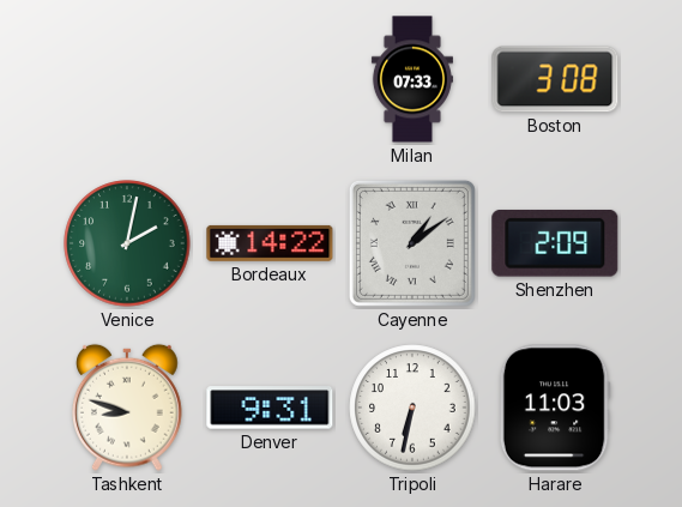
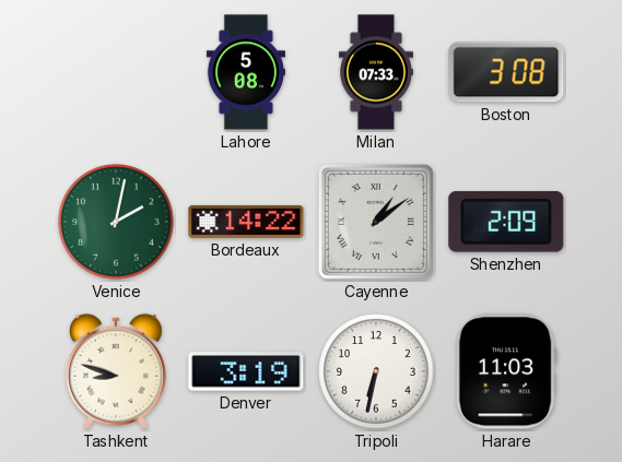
Lahore: none -> 5:08 (246, 72)
Denver: 9:31 -> 3:19 (246, 371)
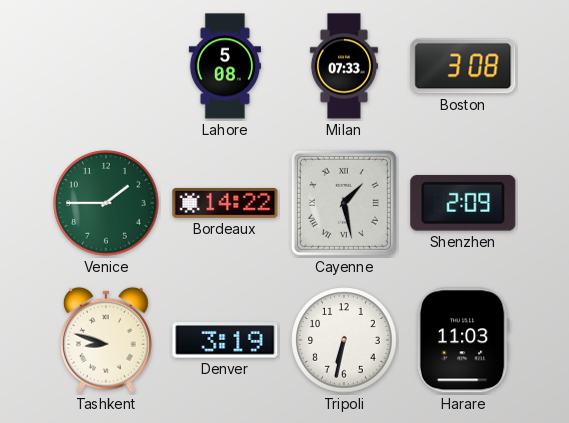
Venice: 2:02 -> 1:45 (106, 203)
Cayenne: 1:09 -> 1:28 (344, 203)
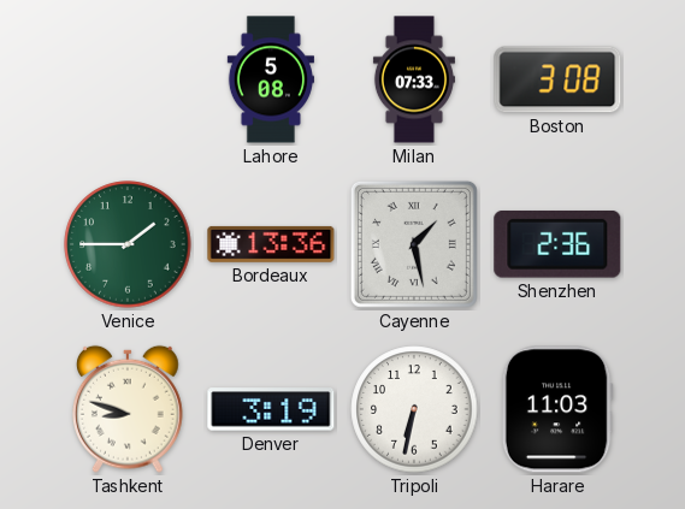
Bordeaux: 14:22 -> 13:36 (271, 244)
Shenzhen: 2:09 -> 2:36 (557, 244)
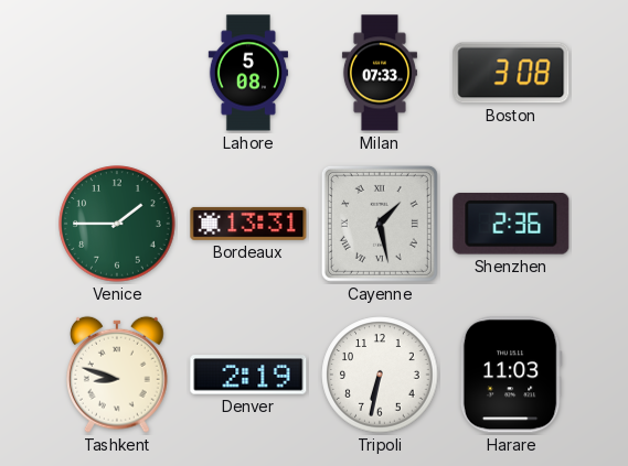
Bordeaux: 13:36 -> 13:31 (248, 224)
Denver: 3:19 -> 2:19 (248, 375)
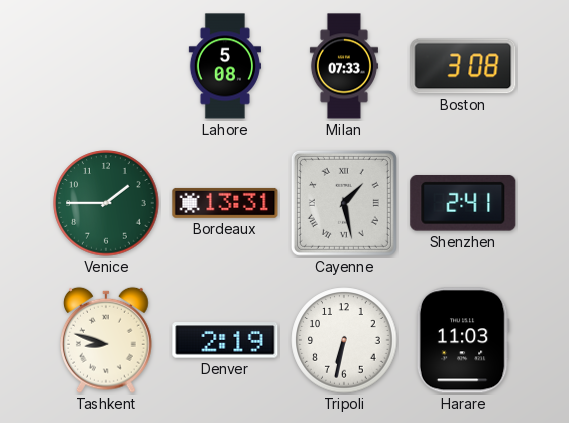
Shenzhen: 2:36 -> 2:41 (463, 203)
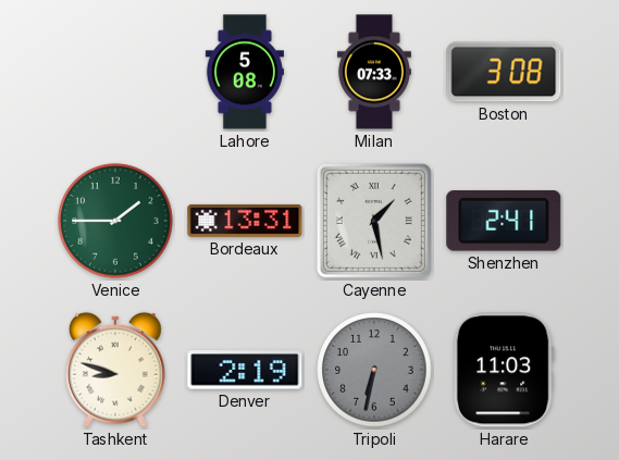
Tripoli dial: white -> grey (374, 370)
